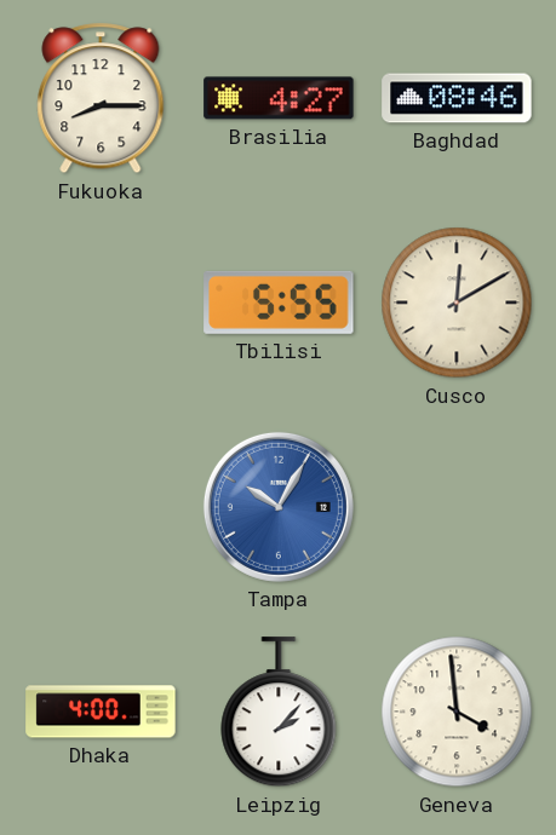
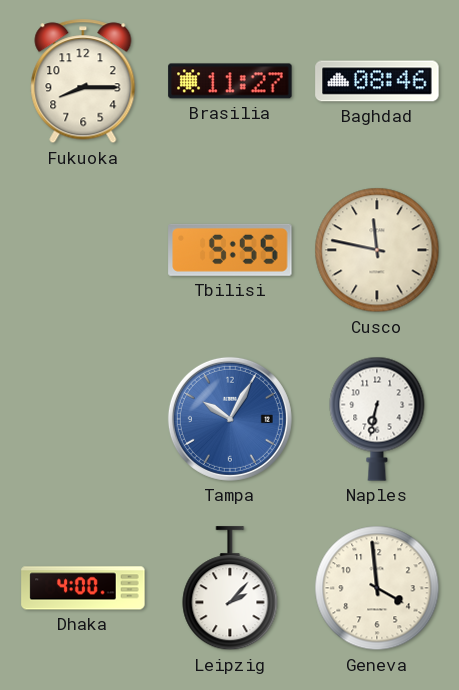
Brasilia: 4:27 -> 11:27 (230, 81)
Cusco: 12:10 -> 11:47 (377, 250)
Naples: none -> 6:32 (377, 419)
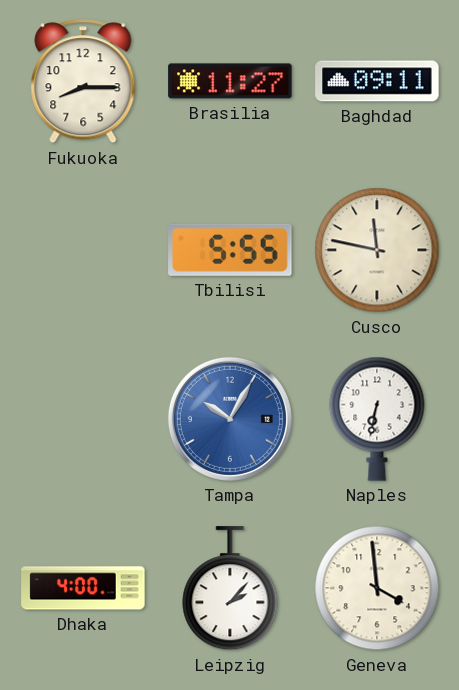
Baghdad: 08:46 -> 09:11 (377, 81)
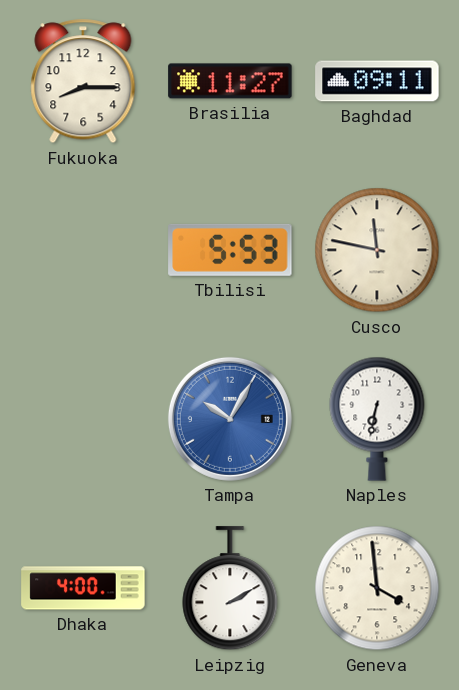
Tbilisi: 5:55 -> 5:53 (230, 250)
Leipzig: 2:07 -> 2:10 (230, 589)
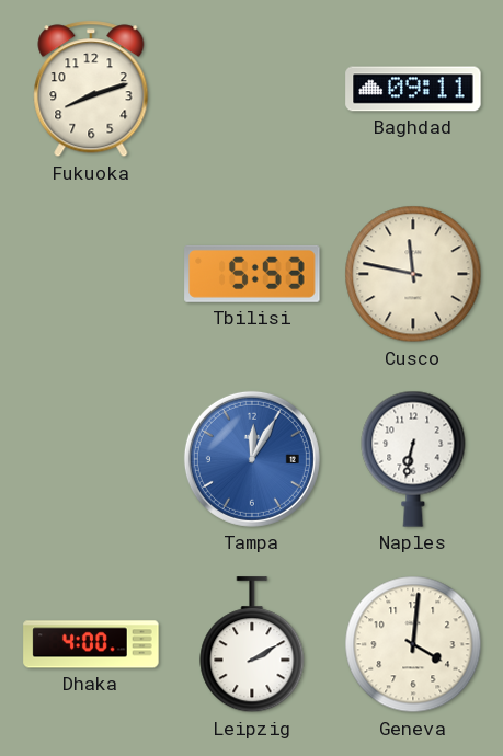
Fukuoka: 8:15 -> 8:12 (91, 89)
Brasilia: 11:27 -> none (230, 81)
Tampa: 10:05 -> 12:05 (252, 459)
Geneva: 3:59 -> 4:01 (413, 644)
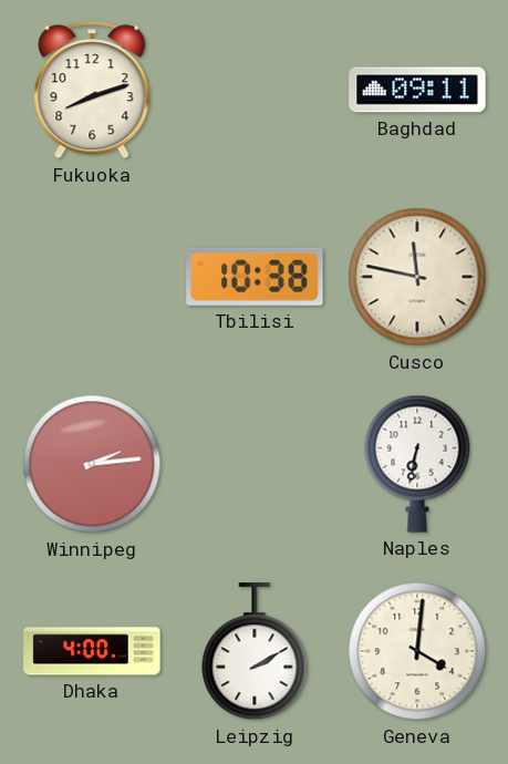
Tbilisi: 5:53 -> 10:38 (255, 277)
Winnipeg: none -> 2:14 (92, 464)
Tampa: 12:05 -> none (252, 459)
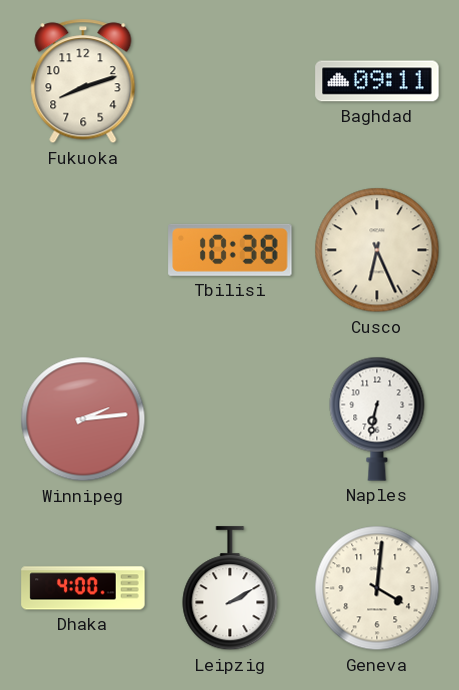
Cusco: 11:47 -> 6:26 (377, 250)
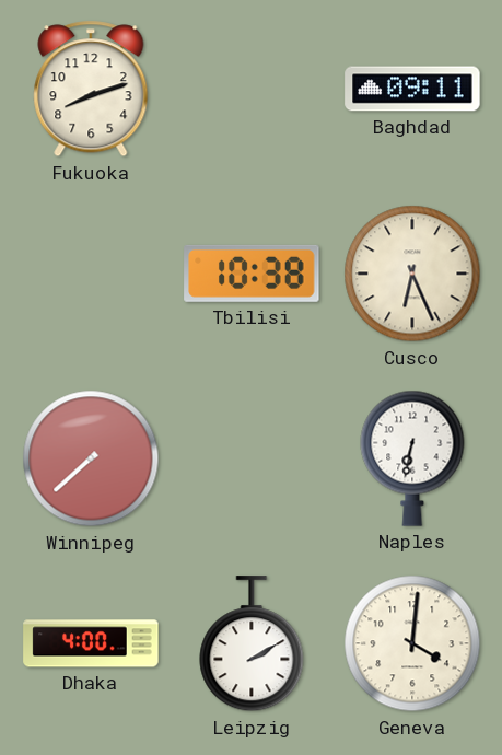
Winnipeg: 2:14 -> 7:38 (91, 458)
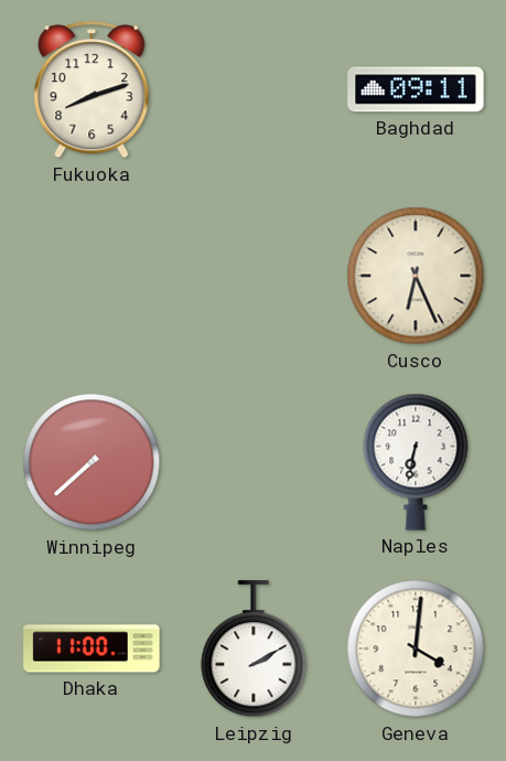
Tbilisi: 10:38 -> none (252, 274)
Dhaka: 4:00 -> 11:00 (91, 649)
